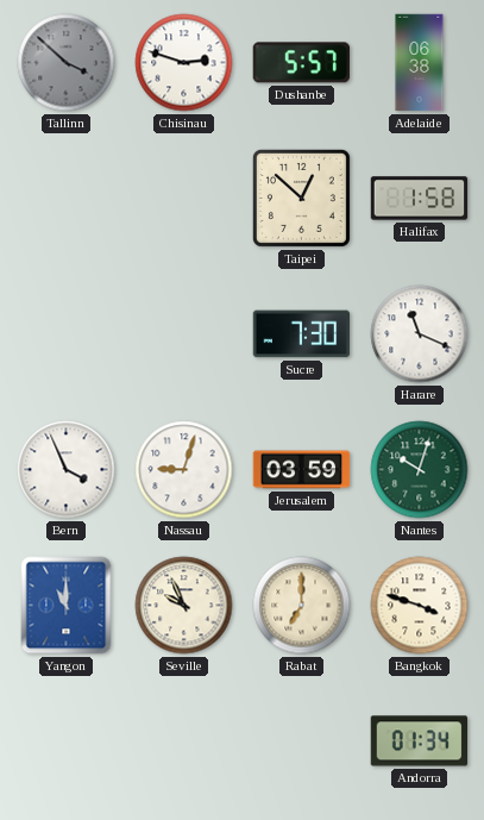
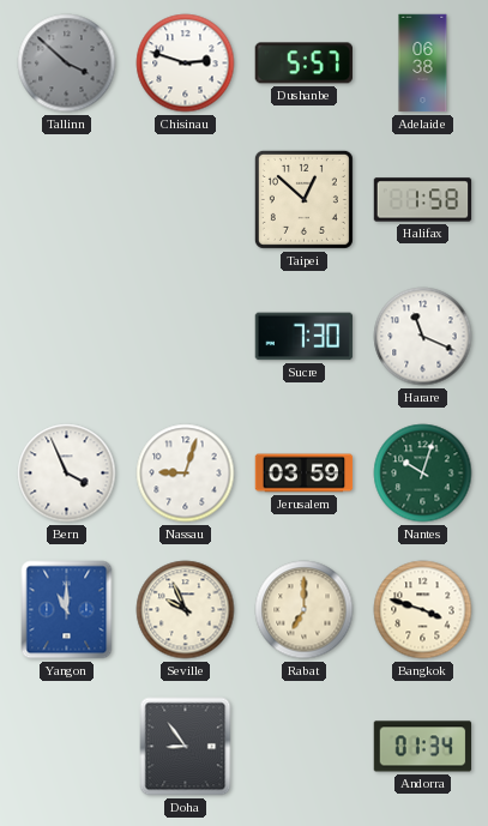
Doha: none -> 8:54 (186, 747)
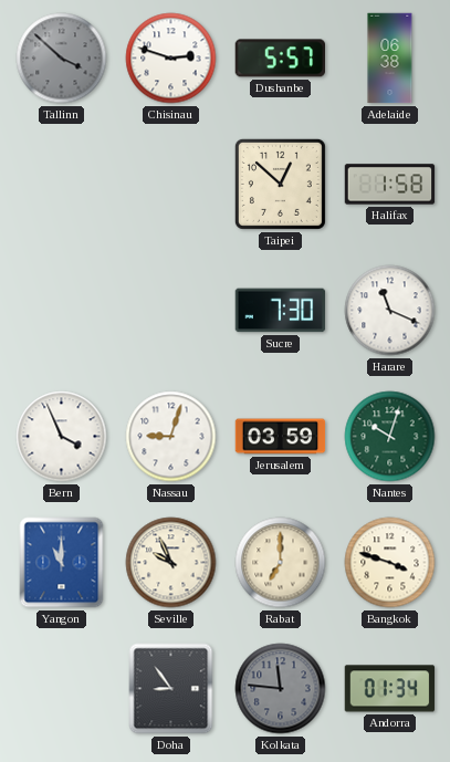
Kolkata: none -> 11:46 (281, 689)
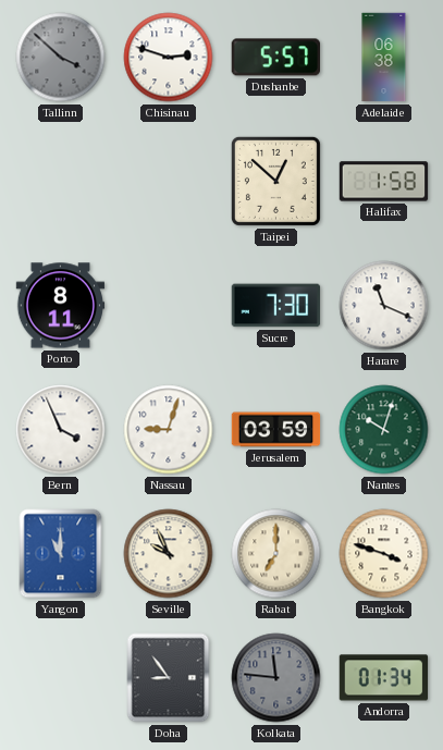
Porto: none -> 8:11 (61, 306)
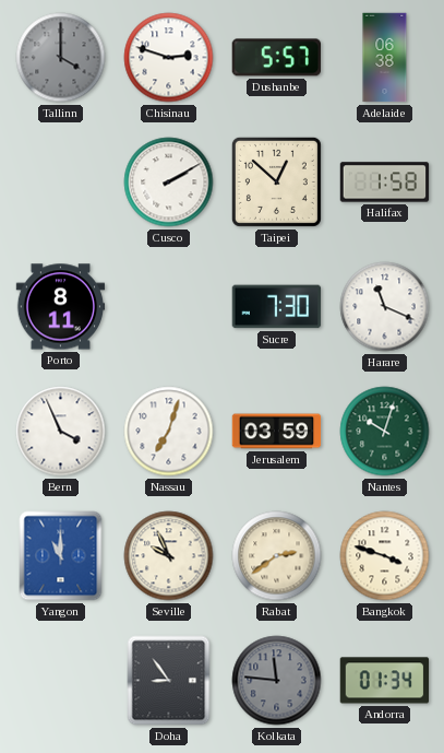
Tallinn: 3:52 -> 4:00 (61, 58)
Cusco: none -> 2:10 (169, 183)
Nassau: 9:03 -> 7:03 (169, 432)
Rabat: 7:00 -> 2:39 (277, 556)
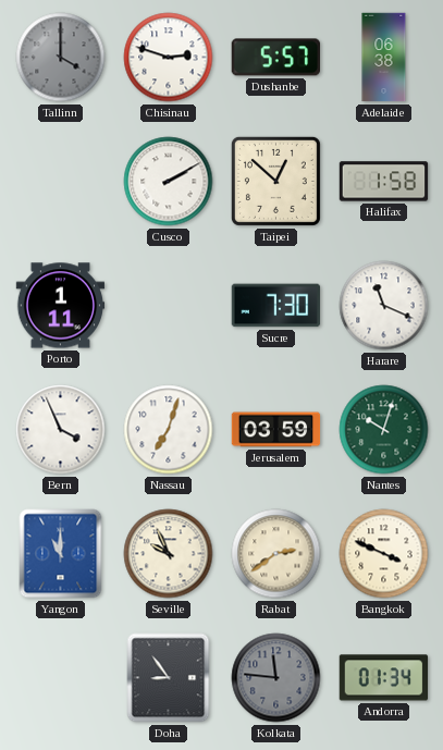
Porto: 8:11 -> 1:11 (61, 306)
Bangkok: 3:48 -> 3:49 (384, 554)
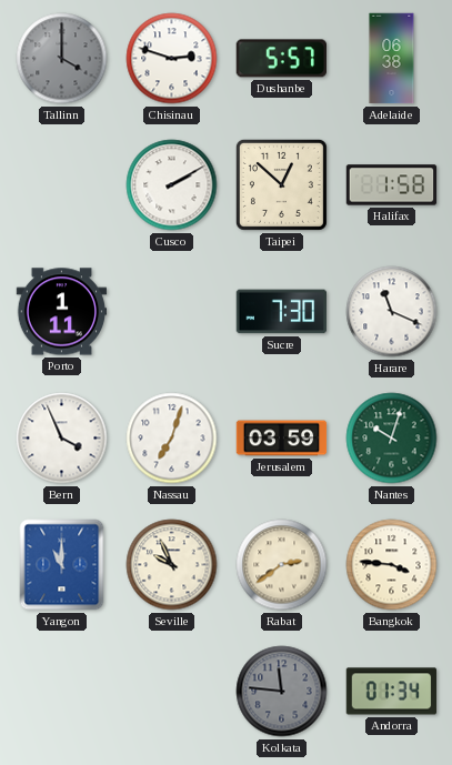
Bangkok: 3:49 -> 3:46 (392, 565)
Doha: 8:54 -> none (169, 678)
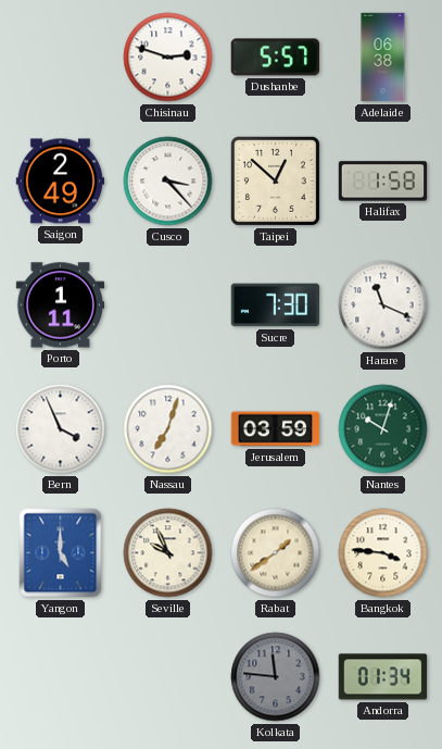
Tallinn: 4:00 -> none (62, 59)
Saigon: none -> 2:49 (61, 182)
Cusco: 2:10 -> 3:23 (168, 182)
Yangon: 11:00 -> 5:00 (61, 553)
Rabat: 2:39 -> 1:39 (276, 553)
